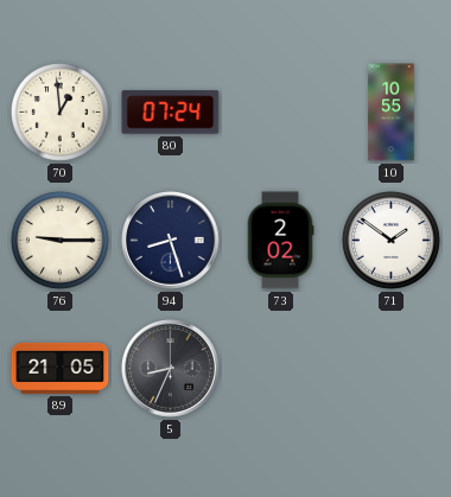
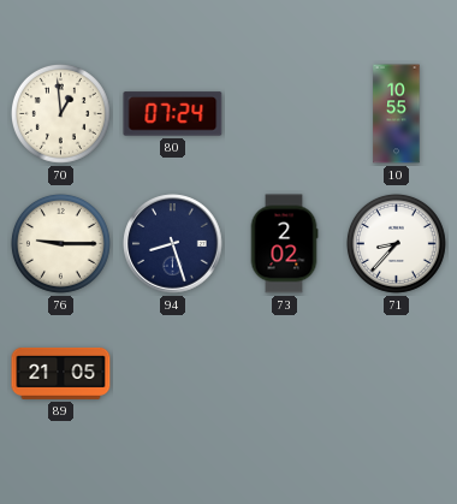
71: 1:51 -> 8:37 (396, 243)
5: 8:34 -> none (171, 369)
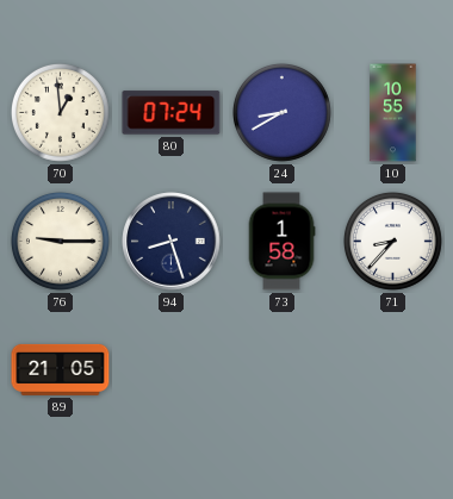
24: none -> 8:40 (281, 112)
73: 2:02 -> 1:58 (281, 242)
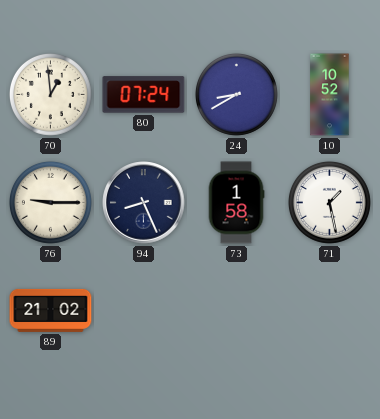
10: 10:55 -> 10:52 (330, 95)
94: 8:27 -> 8:26 (144, 203)
71: 8:37 -> 1:28 (329, 202)
89: 21:05 -> 21:02 (51, 310)
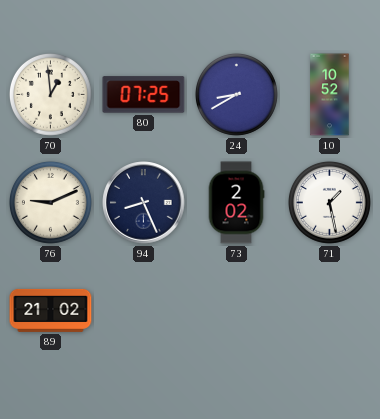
80: 07:24 -> 07:25 (144, 95)
76: 9:15 -> 9:11 (50, 202)
73: 1:58 -> 2:02 (236, 203)
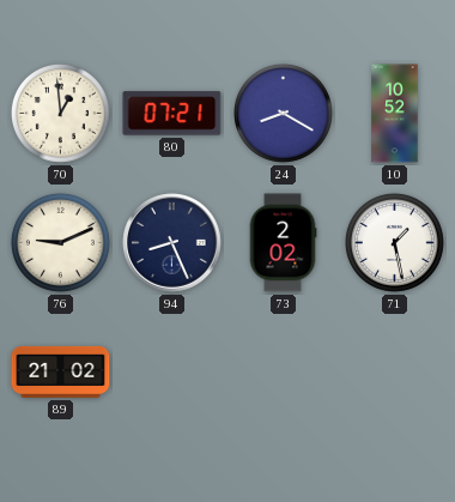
80: 07:25 -> 07:21 (172, 114)
24: 8:40 -> 8:20 (283, 113)
